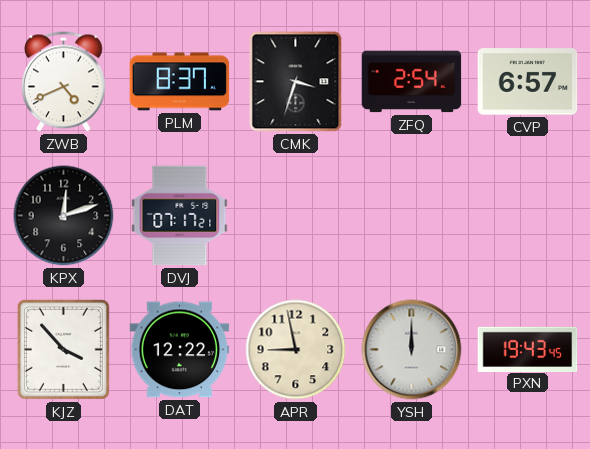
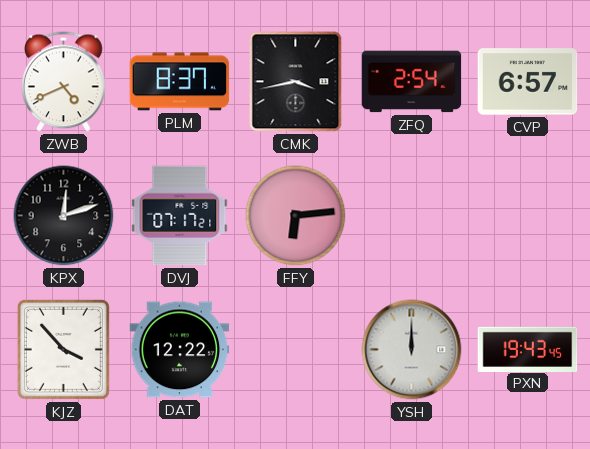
CMK: 3:33 -> 3:43 (296, 82)
FFY: none -> 6:14 (296, 216)
APR: 8:58 -> none (296, 350)
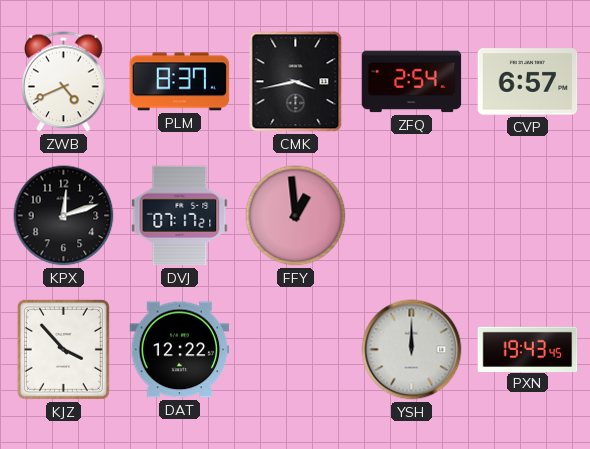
FFY: 6:14 -> 12:59 (296, 216)
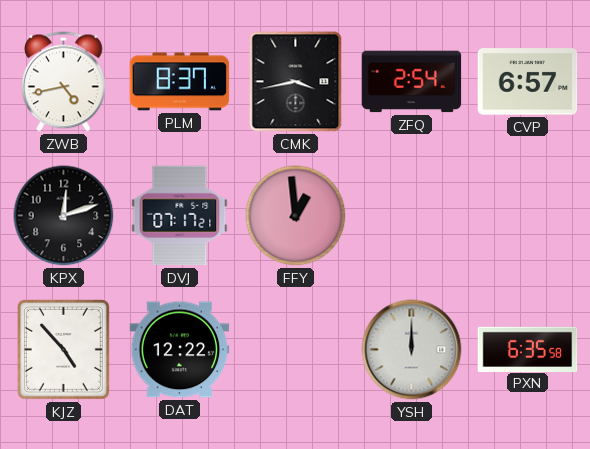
ZWB: 4:41 -> 4:43 (64, 82)
KJZ: 3:53 -> 4:53 (63, 349)
PXN: 19:43 -> 6:35 (528, 349)
